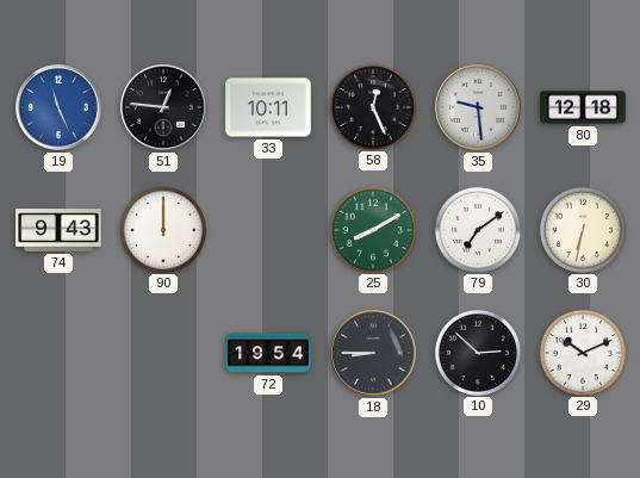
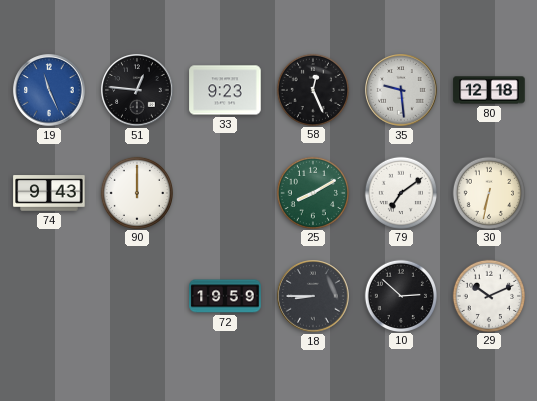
33: 10:11 -> 9:23 (225, 90)
72: 19:54 -> 19:59 (225, 296)
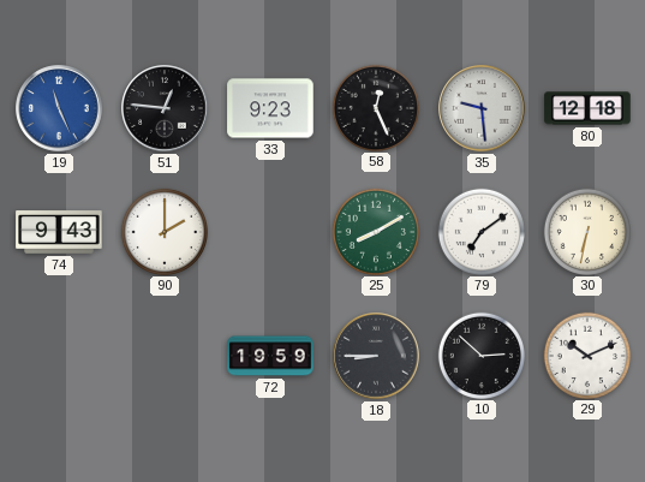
90: 12:00 -> 2:00 (163, 231)
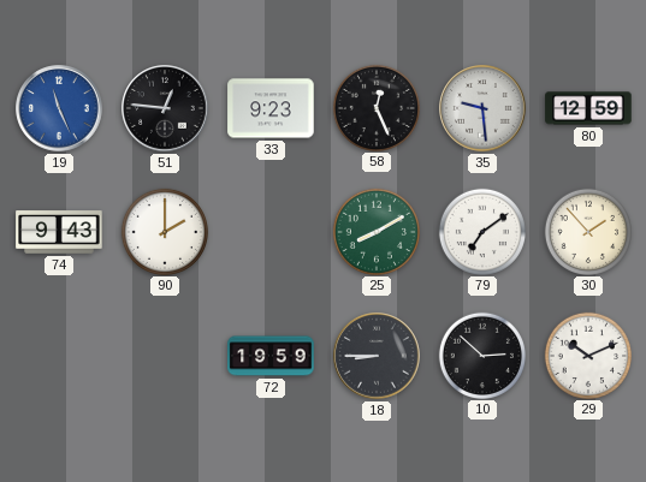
80: 12:18 -> 12:59 (588, 108)
30: 6:32 -> 1:53 (587, 231)
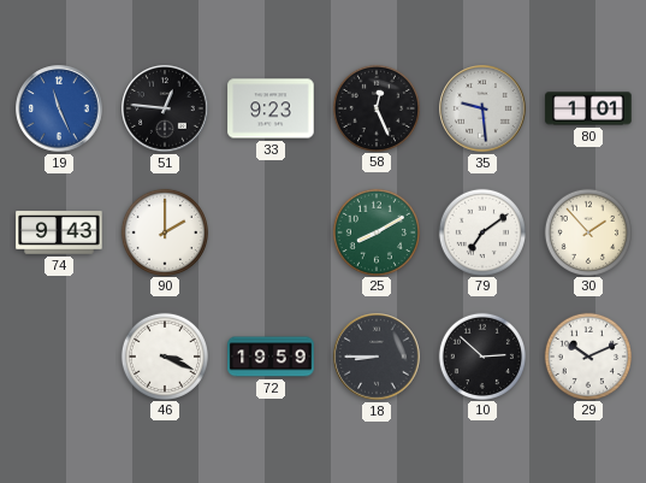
80: 12:59 -> 1:01 (588, 108)
46: none -> 3:19 (164, 355)
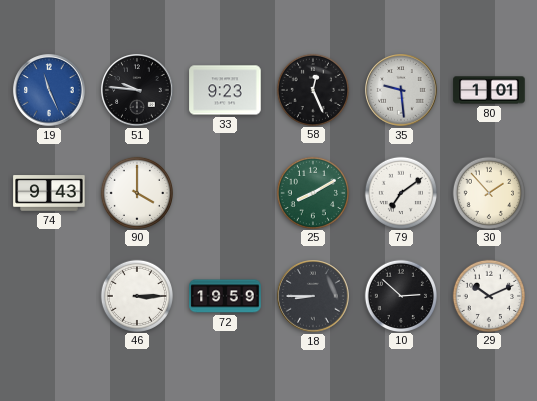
51: 12:46 -> 9:46 (137, 90)
90: 2:00 -> 4:00 (136, 192)
46: 3:19 -> 3:15 (136, 295)
